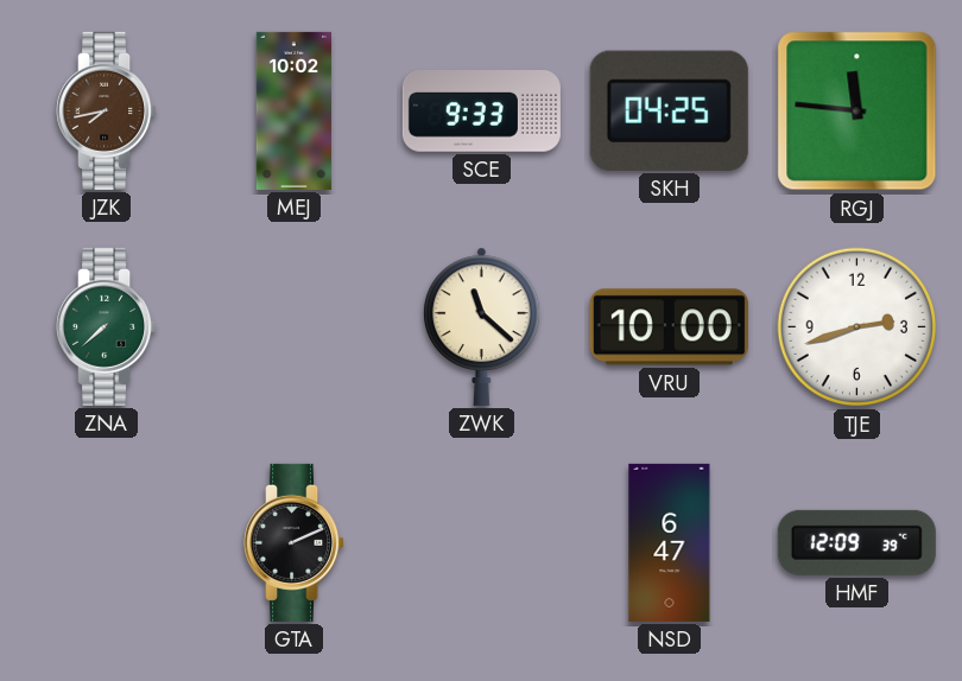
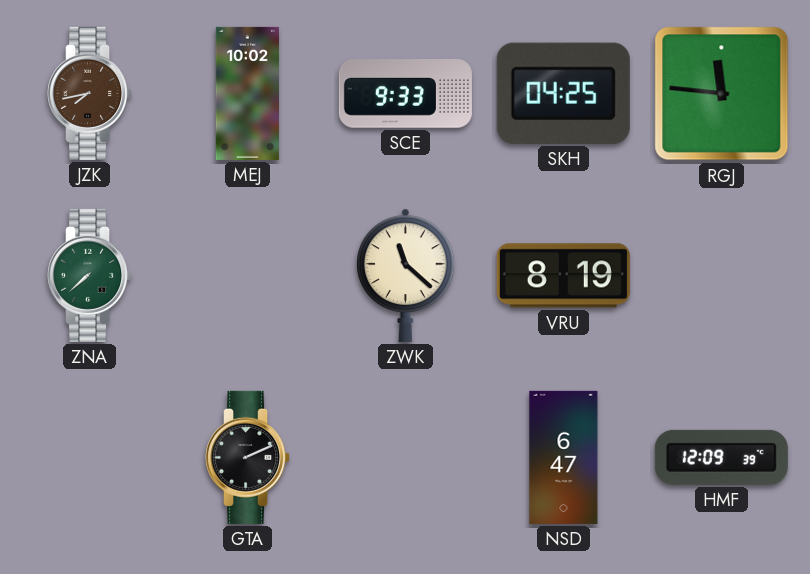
VRU: 10:00 -> 8:19 (563, 276)
TJE: 2:42 -> none (857, 327)
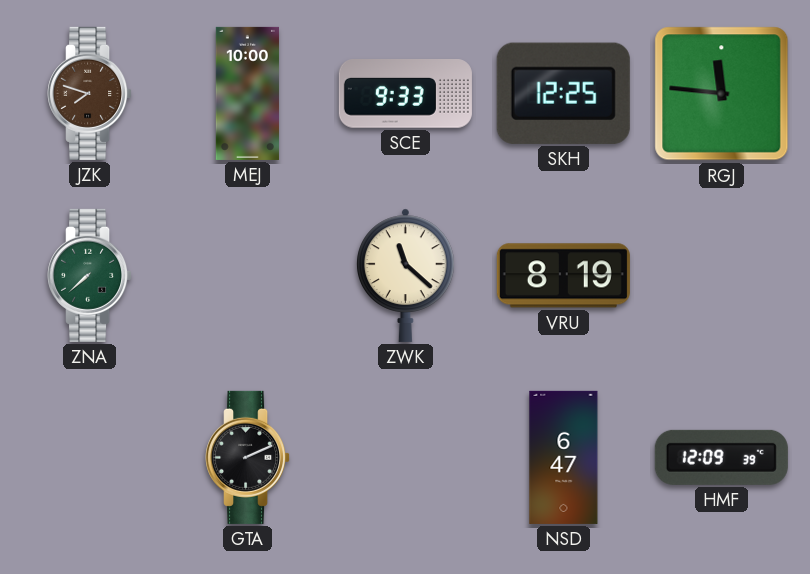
JZK: 7:43 -> 7:48 (90, 93)
MEJ: 10:02 -> 10:00 (247, 93)
SKH: 04:25 -> 12:25 (563, 93)
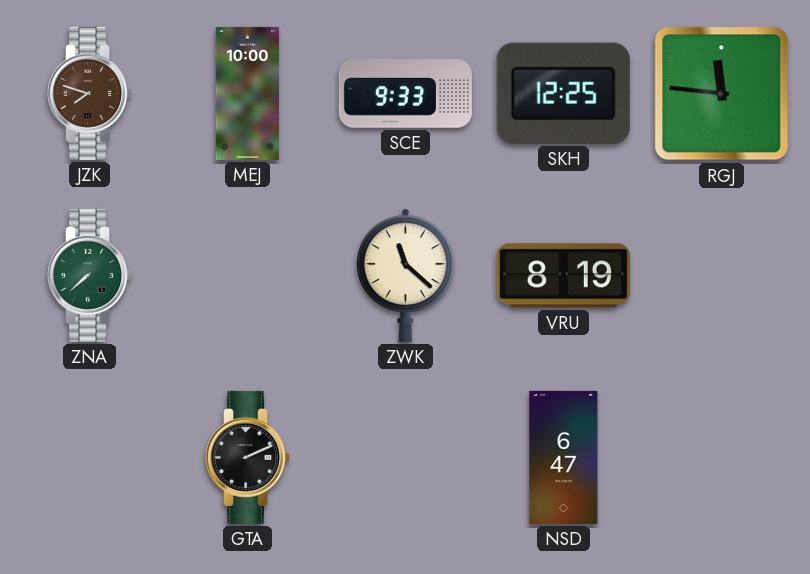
HMF: 12:09 -> none (721, 457)
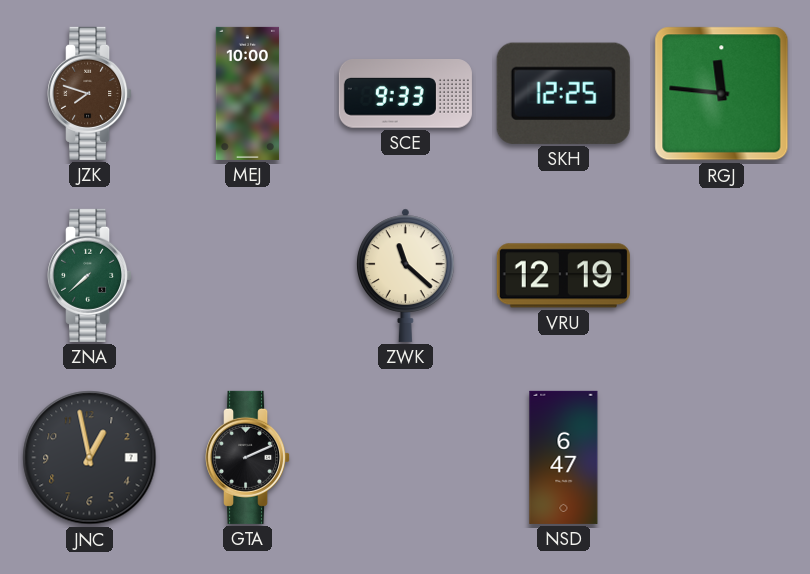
VRU: 8:19 -> 12:19 (563, 276)
JNC: none -> 12:58 (90, 458)
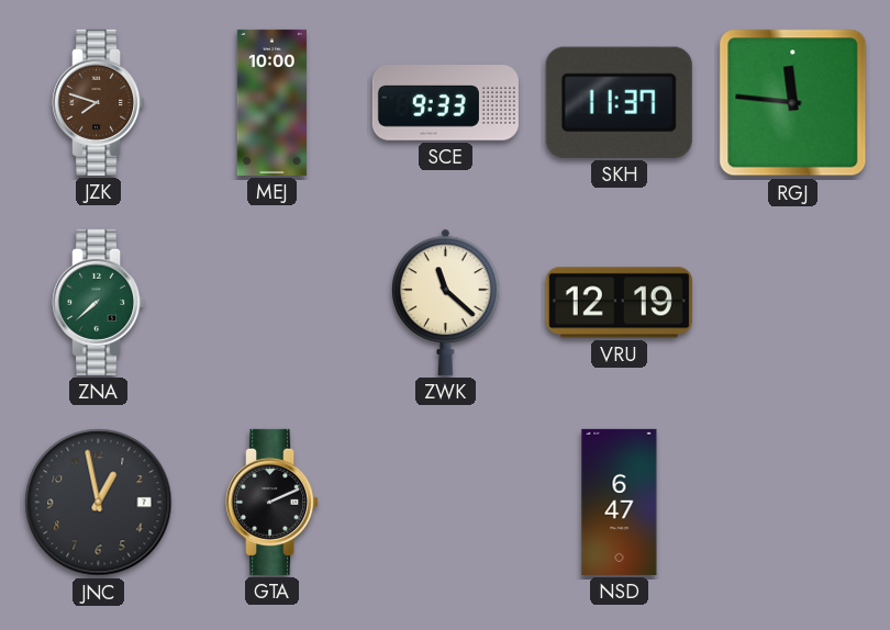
SKH: 12:25 -> 11:37 (619, 102)
